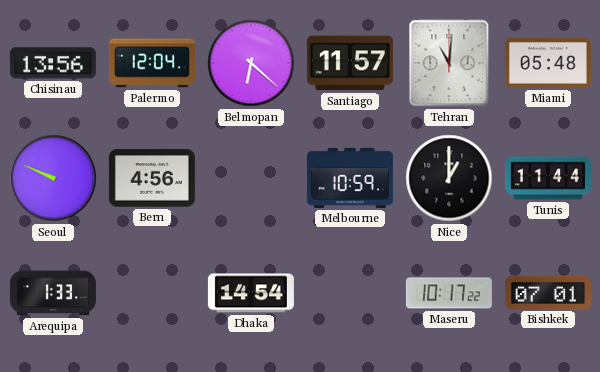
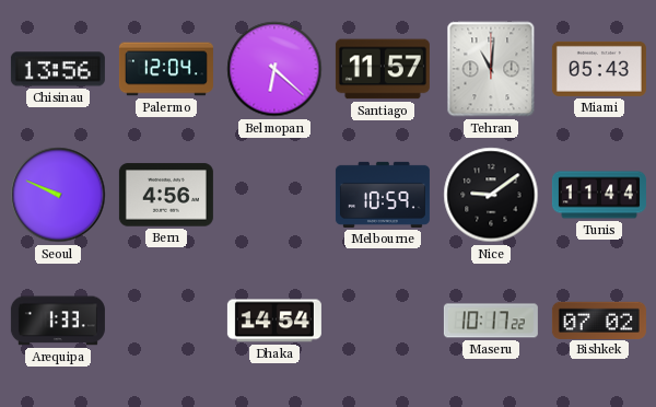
Miami: 05:48 -> 05:43 (599, 69)
Nice: 1:00 -> 9:09 (491, 195)
Bishkek: 07:01 -> 07:02 (599, 319)
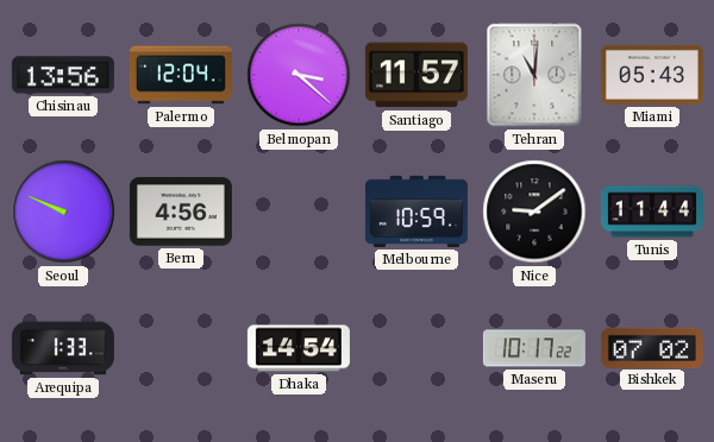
Belmopan: 6:22 -> 3:22 (299, 75)
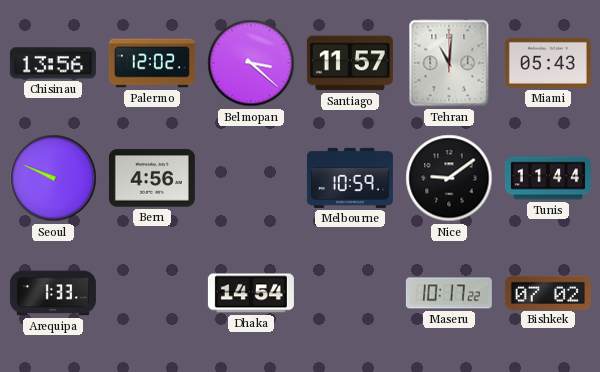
Palermo: 12:04 -> 12:02 (152, 63)
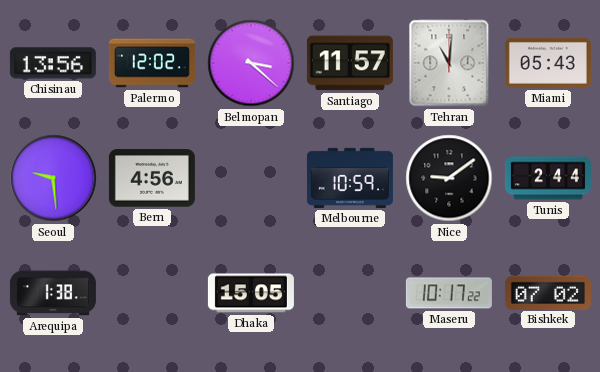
Seoul: 9:49 -> 9:29 (53, 178)
Tunis: 11:44 -> 2:44 (548, 178)
Arequipa: 1:33 -> 1:38 (53, 293)
Dhaka: 14:54 -> 15:05 (251, 293)
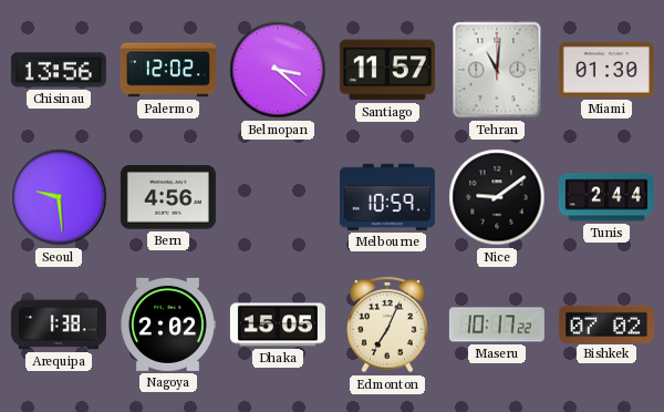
Miami: 05:43 -> 01:30 (606, 70)
Nagoya: none -> 2:02 (168, 325)
Edmonton: none -> 7:04 (387, 325)
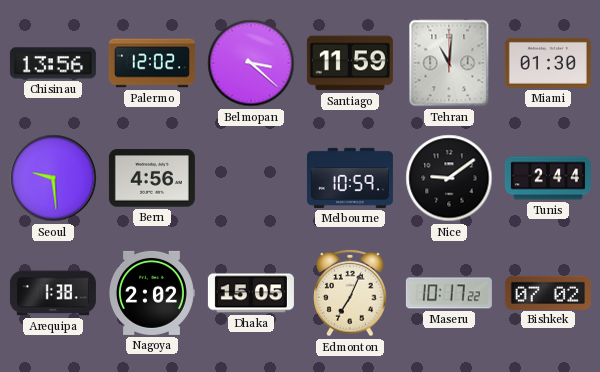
Santiago: 11:57 -> 11:59 (350, 63)
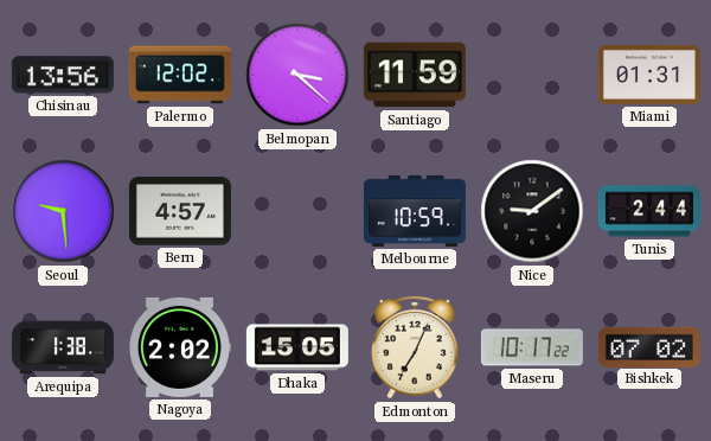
Tehran: 11:01 -> none (449, 63)
Miami: 01:30 -> 01:31 (649, 75)
Bern: 4:56 -> 4:57 (180, 211)
